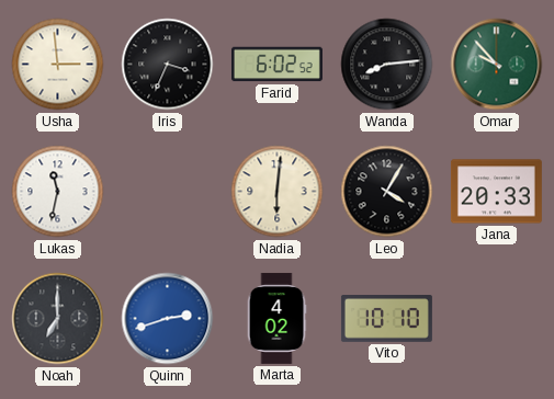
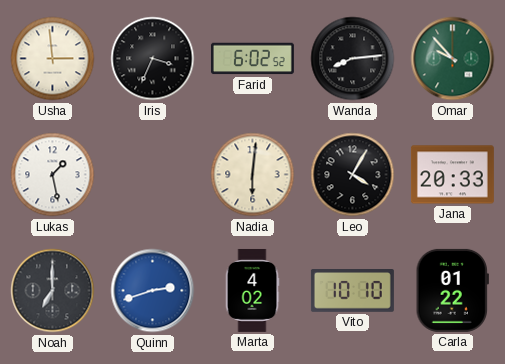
Lukas: 11:32 -> 1:28 (53, 175)
Carla: none -> 01:22 (452, 290)
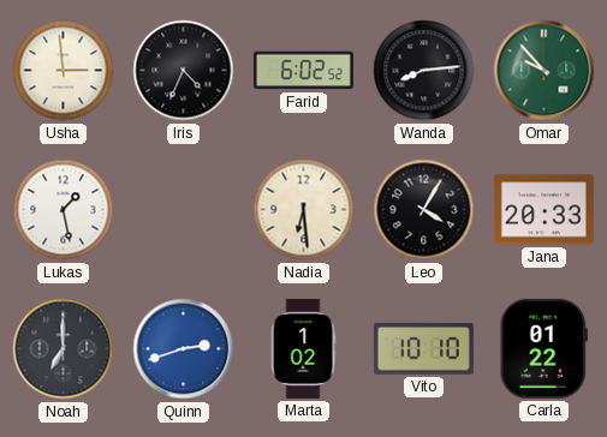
Iris: 3:34 -> 4:34 (184, 71)
Nadia: 6:01 -> 6:29 (304, 210)
Marta: 4:02 -> 1:02 (303, 348)
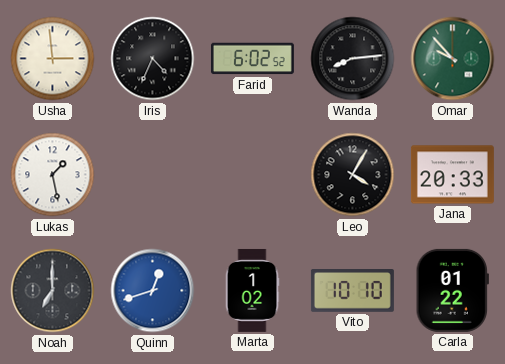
Nadia: 6:29 -> none (304, 210)
Quinn: 2:42 -> 12:42 (153, 291)
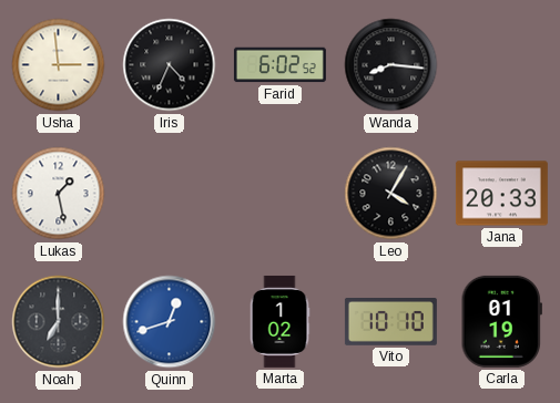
Wanda: 8:14 -> 8:16 (391, 65)
Omar: 9:53 -> none (453, 59)
Carla: 01:22 -> 01:19 (501, 321)
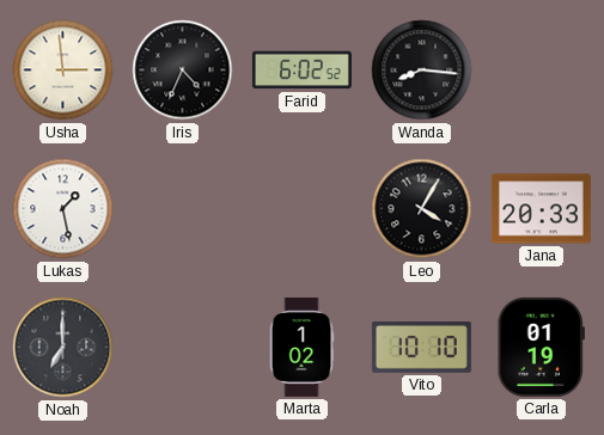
Quinn: 12:42 -> none (170, 322)
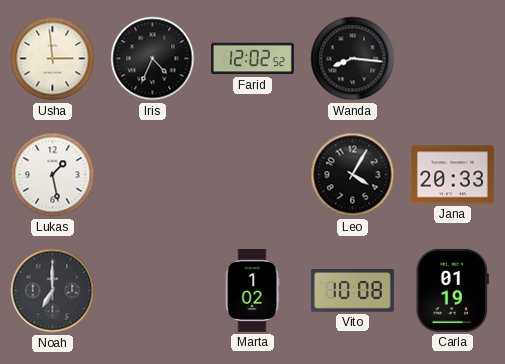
Farid: 6:02 -> 12:02 (252, 59)
Vito: 10:10 -> 10:08 (352, 291)
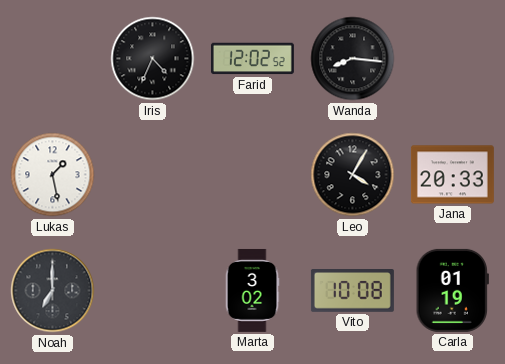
Usha: 2:59 -> none (53, 59)
Marta: 1:02 -> 3:02 (252, 290)
